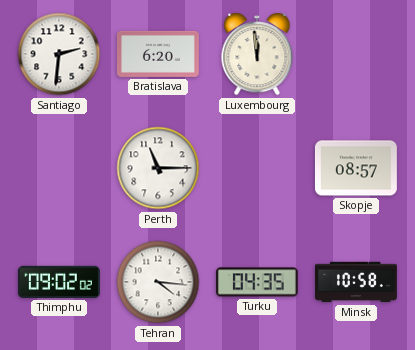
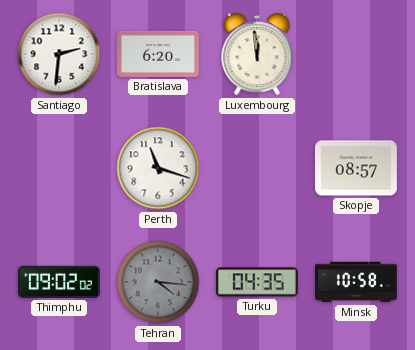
Perth: 11:15 -> 11:18 (158, 168)
Tehran dial: white -> grey (158, 282)
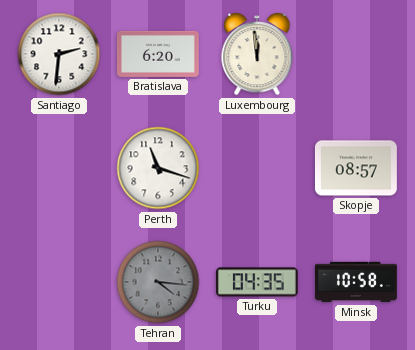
Thimphu: 09:02 -> none (59, 282)
